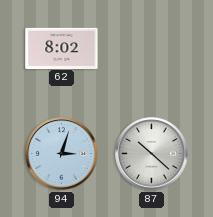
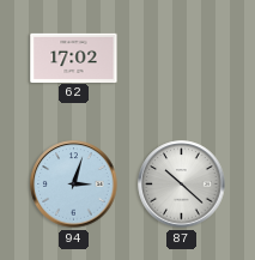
62: 8:02 -> 17:02 (74, 58)
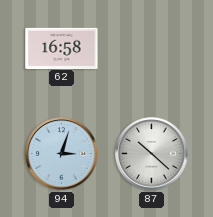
62: 17:02 -> 16:58 (62, 48)
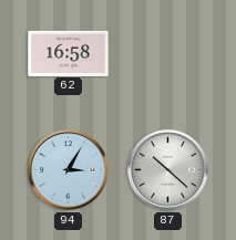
94: 3:03 -> 3:05 (69, 170)
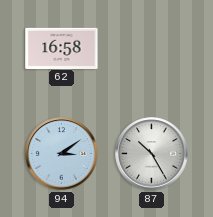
94: 3:05 -> 3:09 (62, 154)
87: 10:22 -> 10:25 (152, 154)
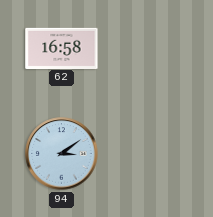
87: 10:25 -> none (152, 154)
